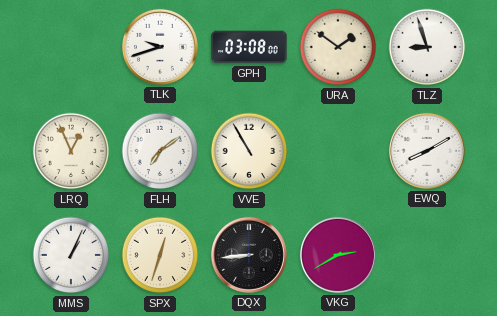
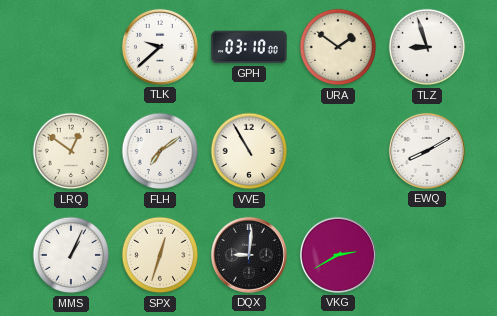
TLK: 9:42 -> 9:38 (160, 47)
GPH: 03:08 -> 03:10 (249, 47)
LRQ: 12:56 -> 12:51 (71, 151)
DQX: 8:44 -> 9:01 (249, 255)
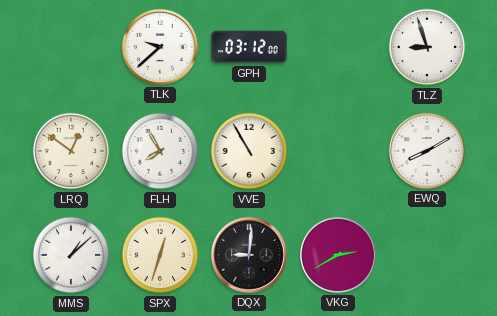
GPH: 03:10 -> 03:12 (249, 47)
URA: 1:51 -> none (338, 47)
FLH: 7:09 -> 7:55 (160, 151)
MMS: 1:04 -> 1:08 (71, 255)
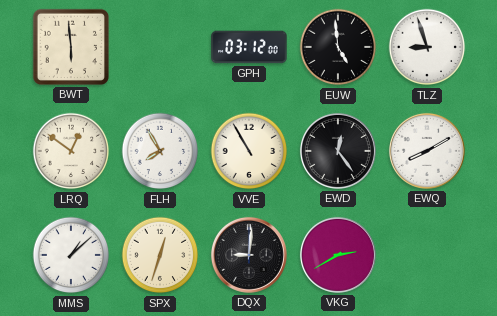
BWT: none -> 5:59 (71, 47)
TLK: 9:38 -> none (160, 47)
EUW: none -> 4:59 (338, 47)
EWD: none -> 12:24 (338, 151)
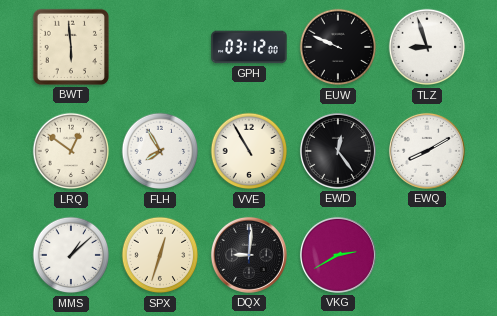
EUW: 4:59 -> 9:49 (338, 47)
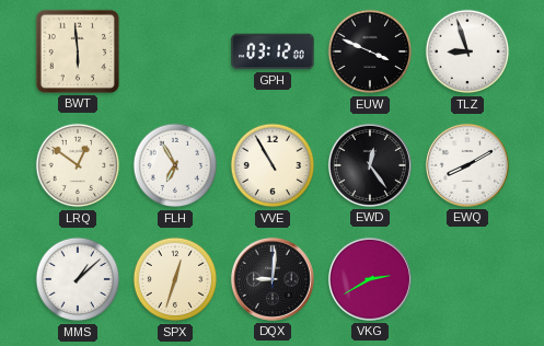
EUW: 9:49 -> 3:49 (370, 51)
FLH: 7:55 -> 6:55 (175, 165)
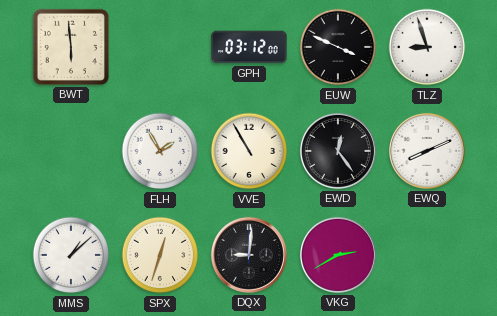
LRQ: 12:51 -> none (78, 165)
FLH: 6:55 -> 1:55 (160, 151)
EWQ: 8:10 -> 8:11 (427, 151)
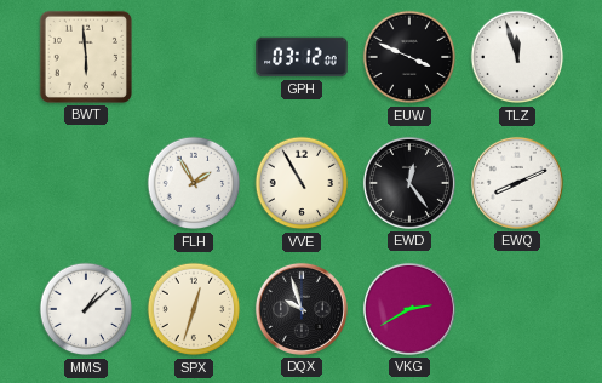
TLZ: 8:57 -> 11:57 (517, 57)
DQX: 9:01 -> 9:57 (302, 309)
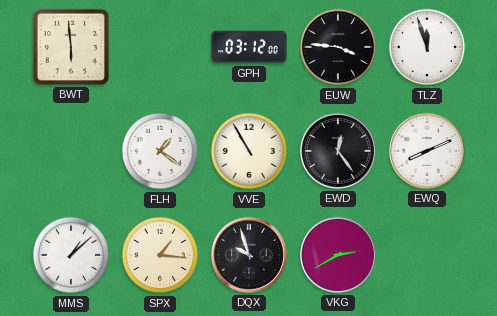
EUW: 3:49 -> 3:46 (338, 47)
FLH: 1:55 -> 1:21 (160, 151)
SPX: 12:33 -> 1:16 (160, 255)
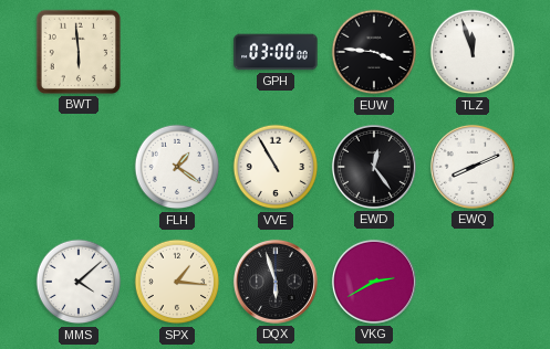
GPH: 03:12 -> 03:00 (276, 52)
MMS: 1:08 -> 4:08 (79, 282)
DQX: 9:57 -> 5:57 (276, 282)
